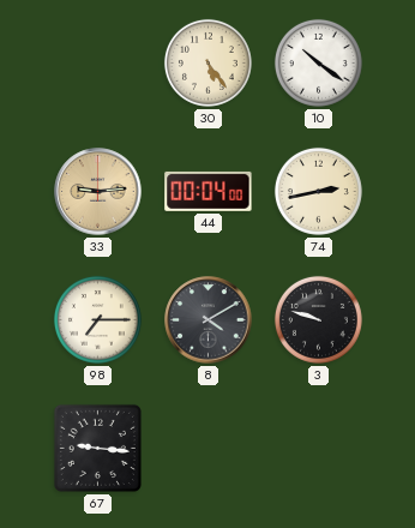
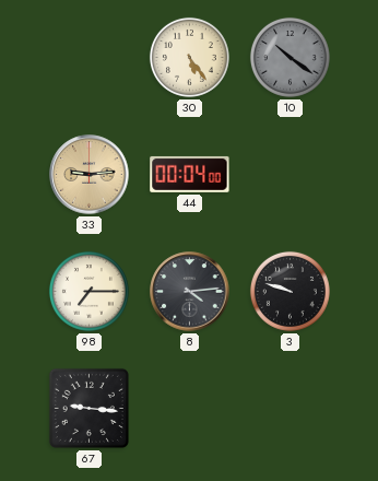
10 dial: white -> grey (290, 57)
74: 2:43 -> none (318, 191)
8: 4:10 -> 4:14 (190, 292)
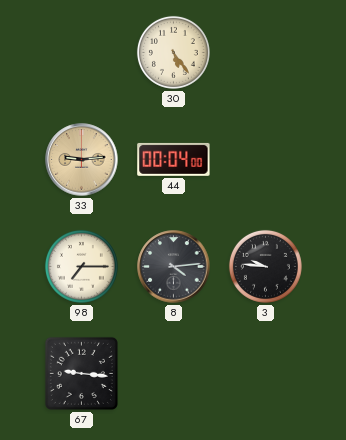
10: 10:21 -> none (290, 57)
3: 9:48 -> 9:46 (265, 266)
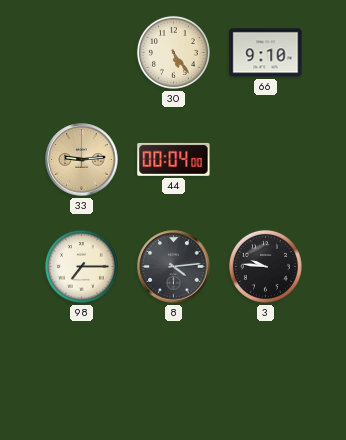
66: none -> 9:10 (266, 53)
67: 9:16 -> none (81, 373)
